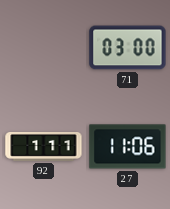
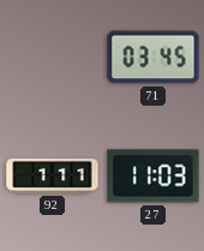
71: 03:00 -> 03:45 (154, 58)
27: 11:06 -> 11:03 (154, 177)
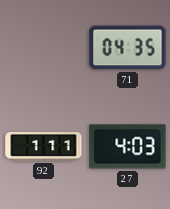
71: 03:45 -> 04:35 (128, 48)
27: 11:03 -> 4:03 (128, 147)
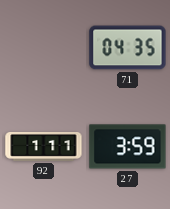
27: 4:03 -> 3:59 (128, 147)
